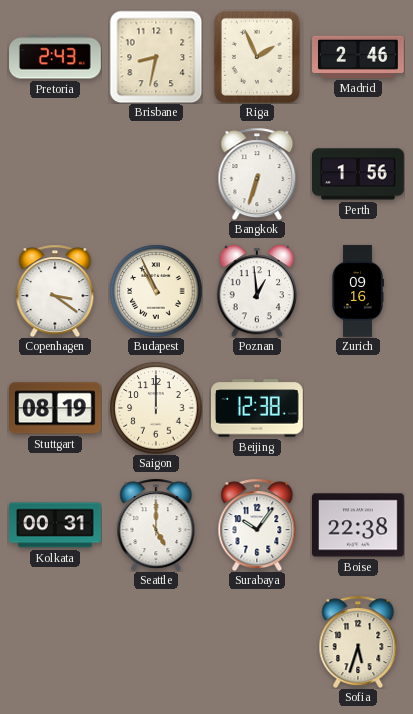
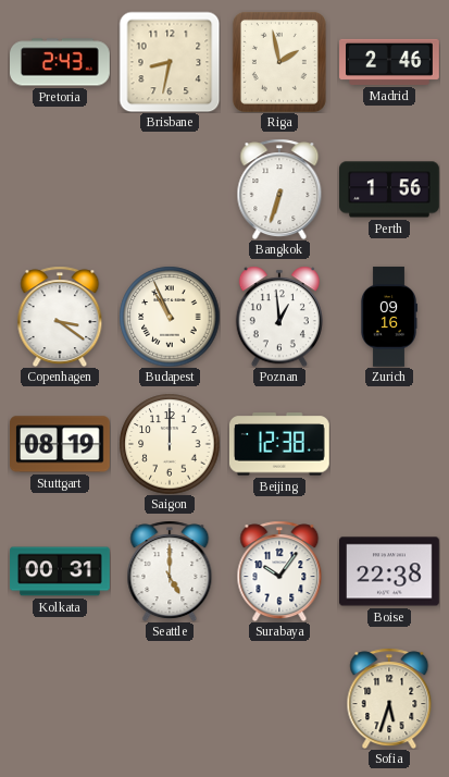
Riga: 1:56 -> 1:58 (279, 62)
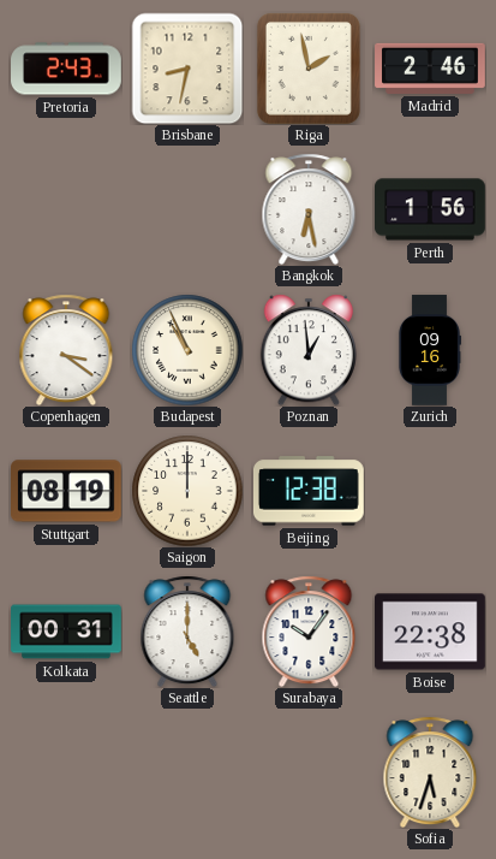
Bangkok: 6:33 -> 6:28 (309, 209)
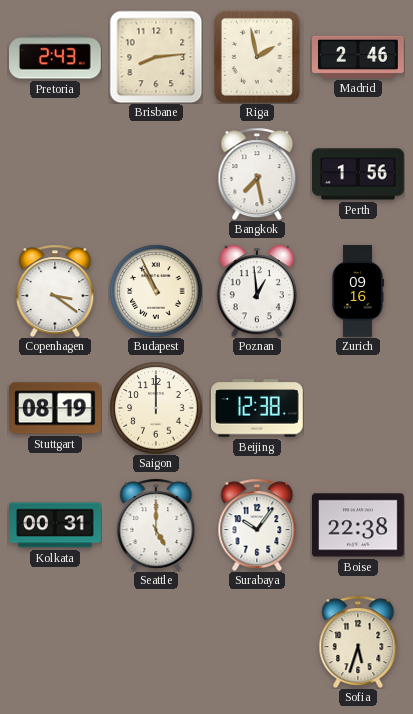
Brisbane: 8:32 -> 8:14 (156, 57)
Bangkok: 6:28 -> 7:28 (257, 174)
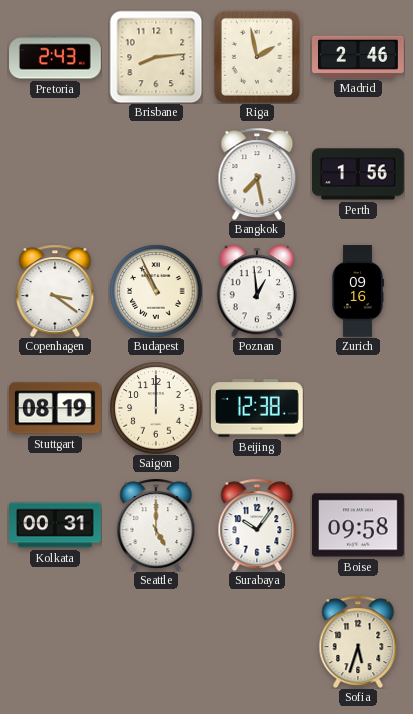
Boise: 22:38 -> 09:58 (359, 525)
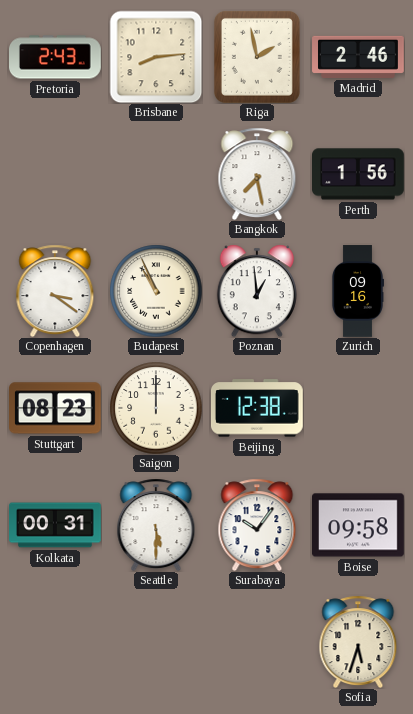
Stuttgart: 08:19 -> 08:23 (56, 408)
Seattle: 5:00 -> 5:30 (156, 525)
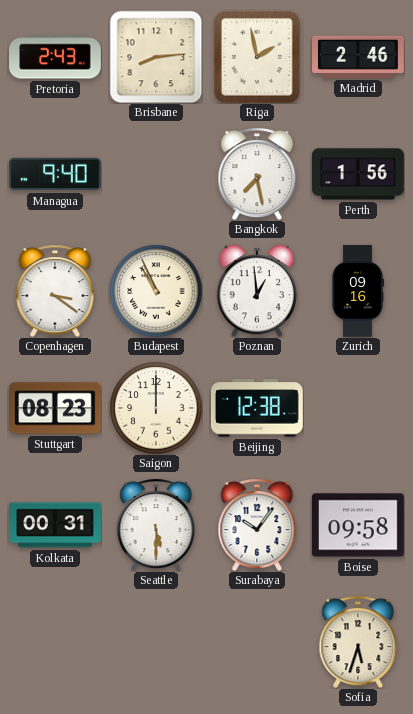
Managua: none -> 9:40 (56, 174)
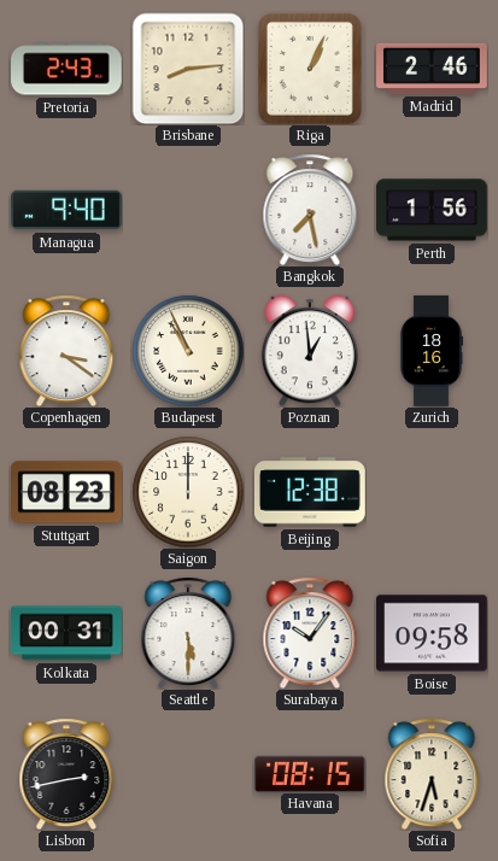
Riga: 1:58 -> 1:04 (310, 69)
Zurich: 09:16 -> 18:16 (430, 351)
Lisbon: none -> 2:43 (66, 774)
Havana: none -> 08:15 (311, 773)
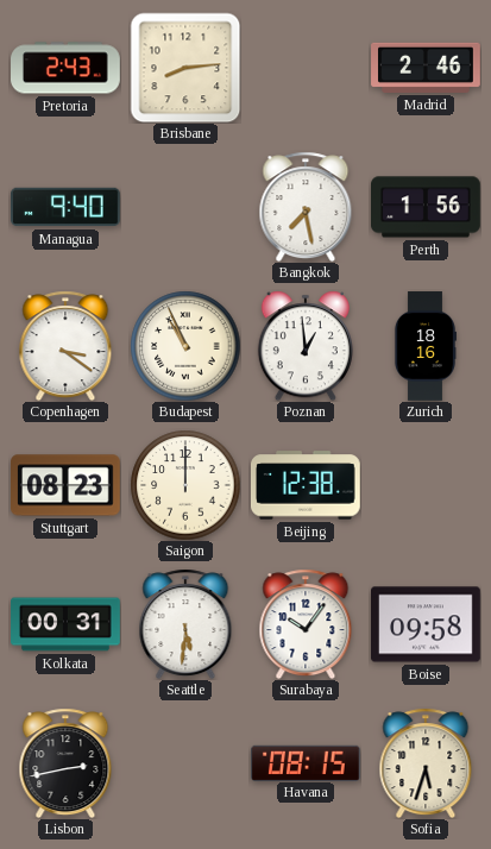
Riga: 1:04 -> none (310, 69)
Seattle: 5:30 -> 5:31 (185, 624)
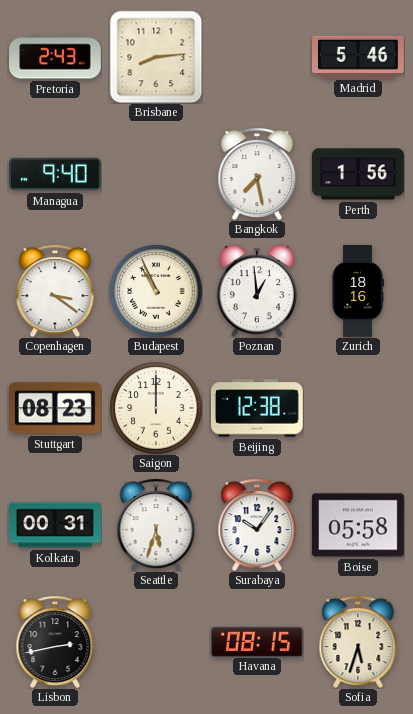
Madrid: 2:46 -> 5:46 (358, 57)
Seattle: 5:31 -> 5:33 (156, 525)
Boise: 09:58 -> 05:58 (359, 525)
